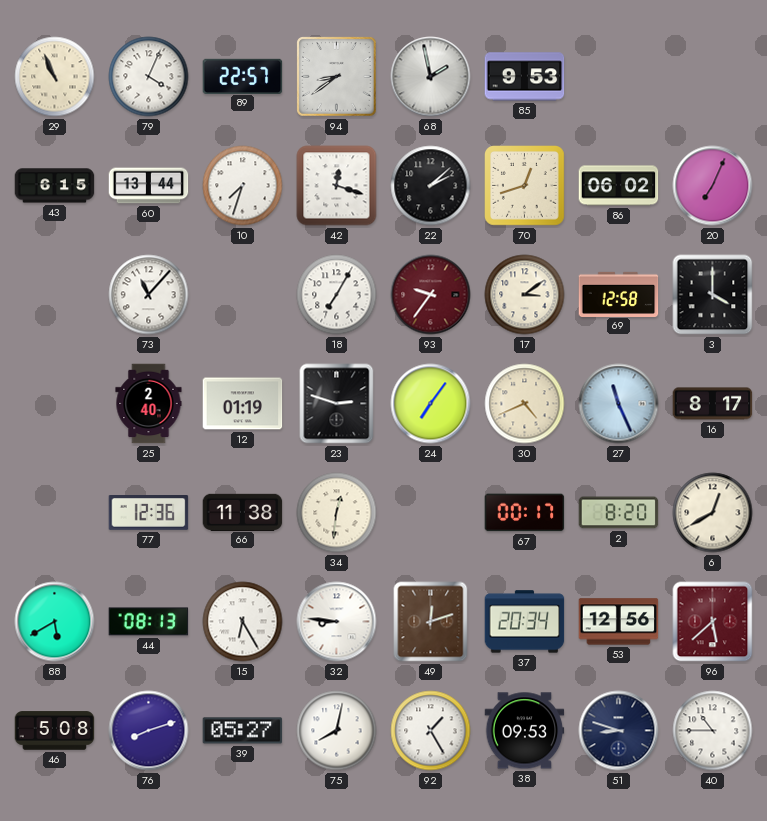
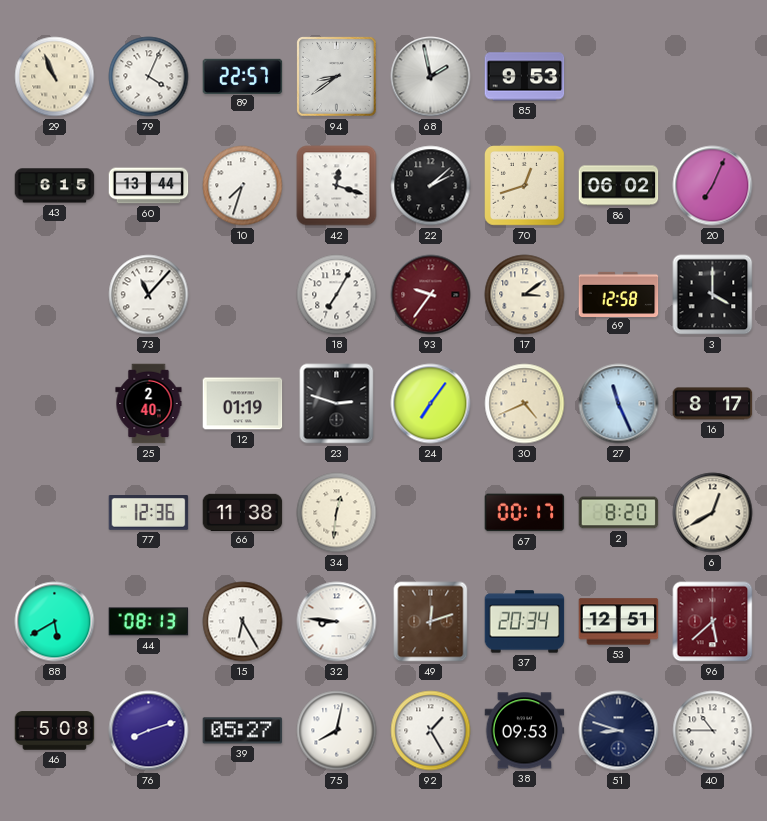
53: 12:56 -> 12:51 (619, 622)
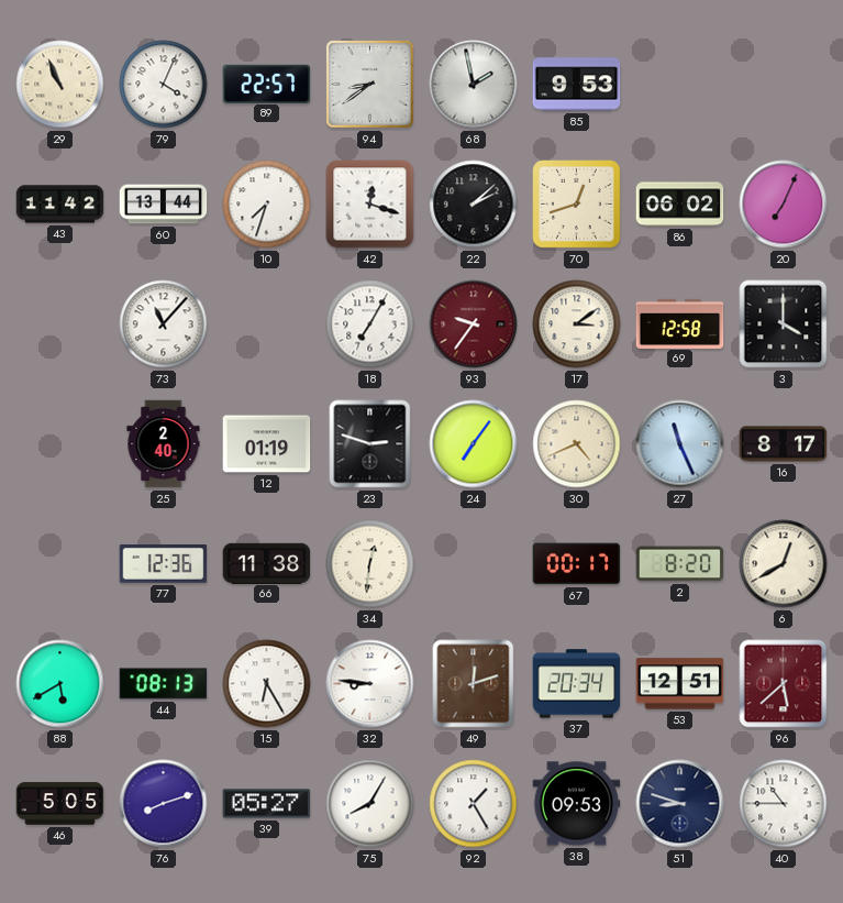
43: 6:15 -> 11:42 (60, 205)
46: 5:08 -> 5:05 (60, 804)
75: 8:02 -> 8:05 (370, 804)
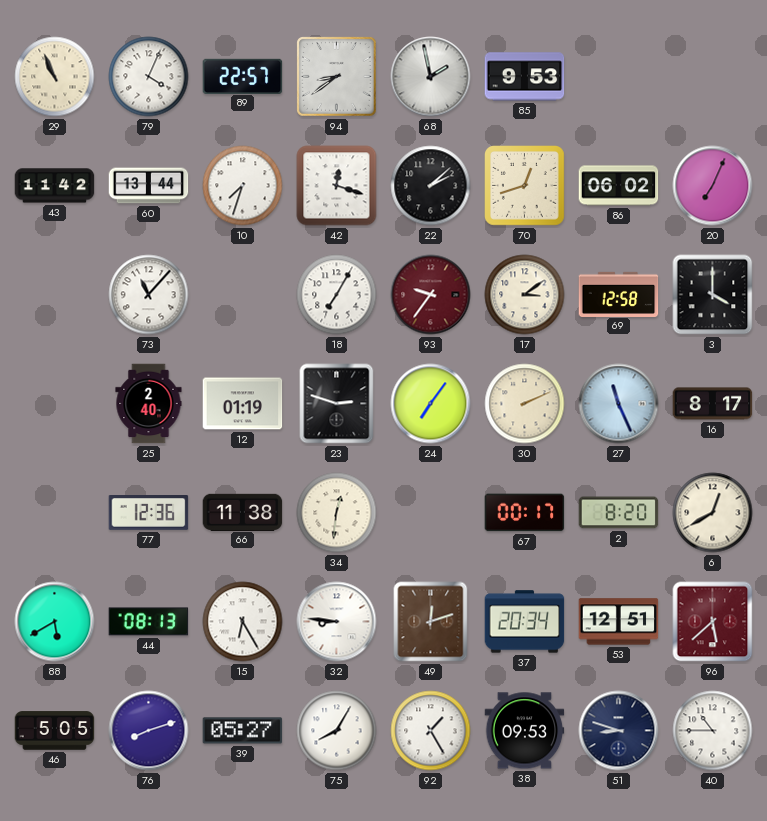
30: 4:41 -> 2:11 (525, 404)
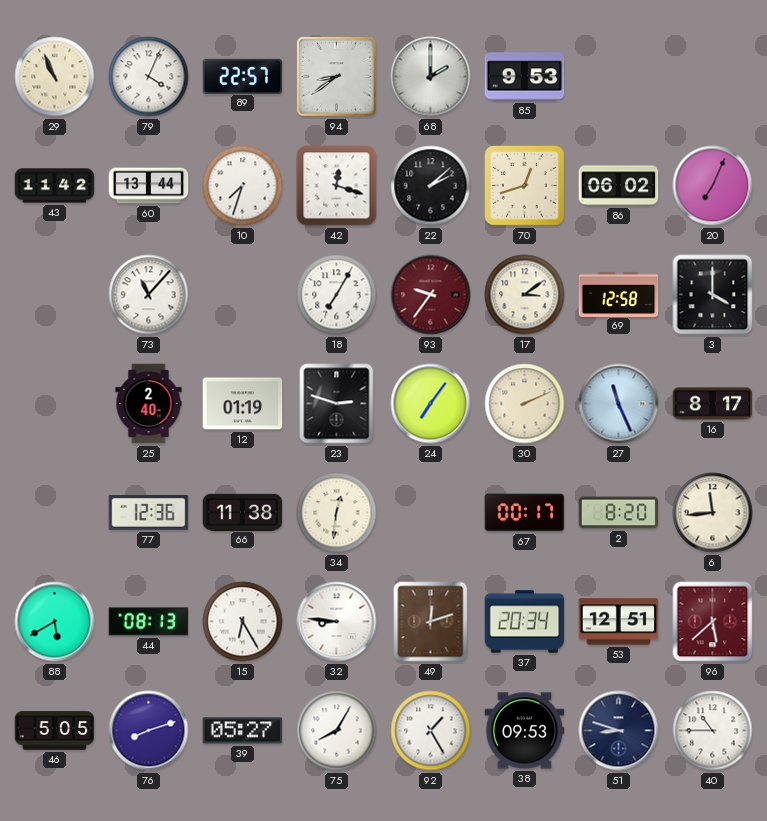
68: 1:58 -> 2:00 (431, 77)
6: 12:40 -> 11:44 (713, 513)
